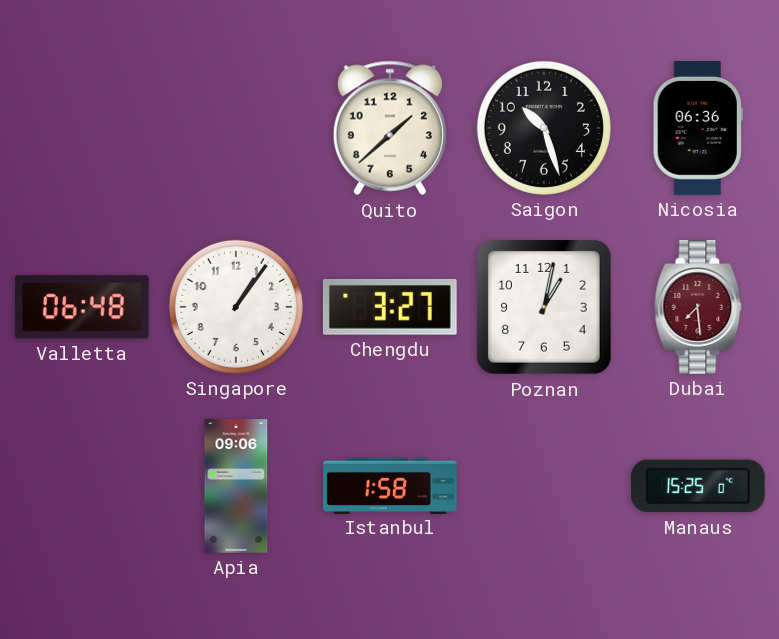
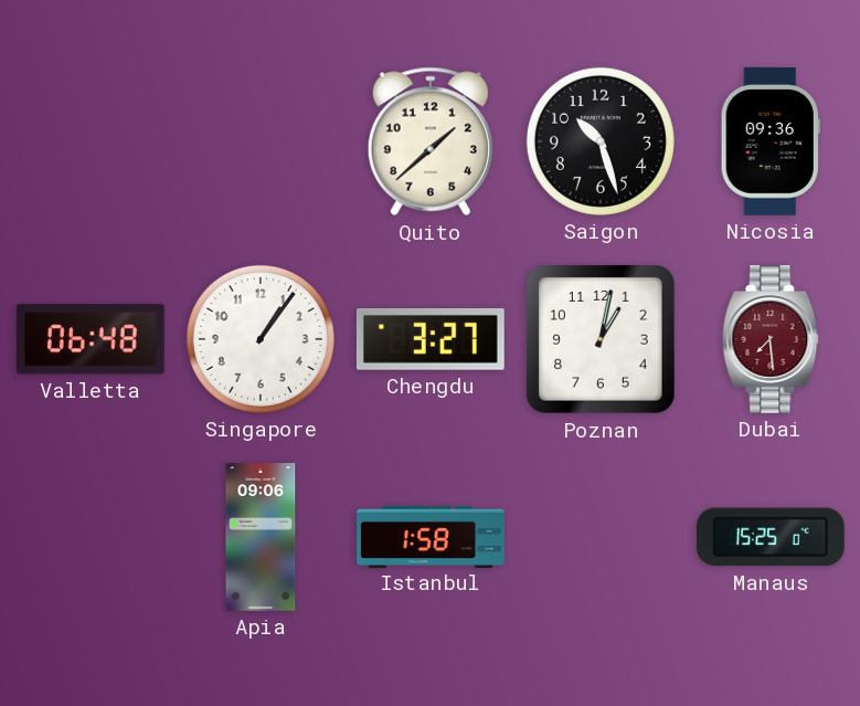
Nicosia: 06:36 -> 09:36 (771, 143)
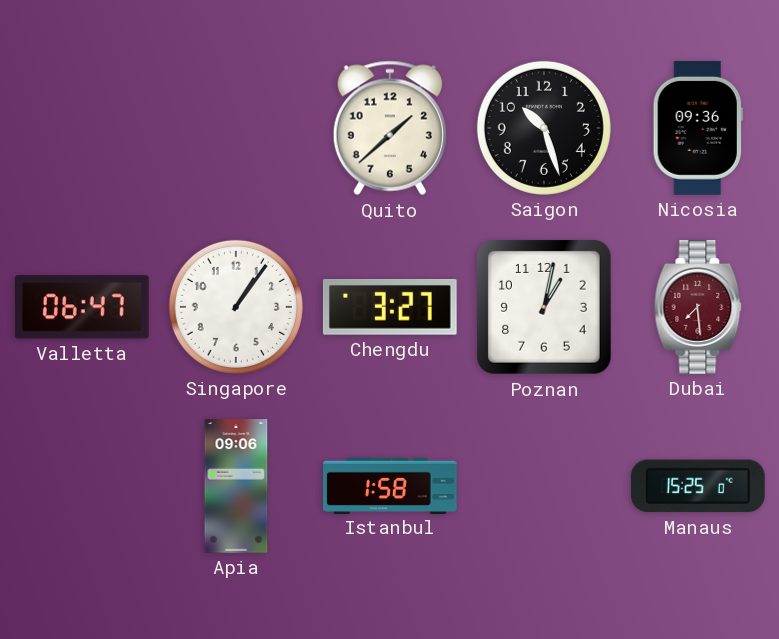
Valletta: 06:48 -> 06:47 (82, 307)
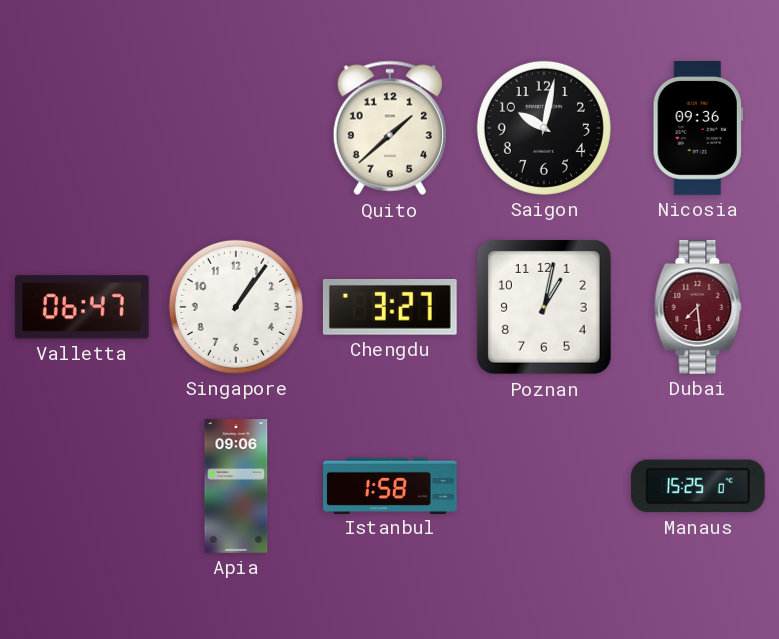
Saigon: 10:27 -> 10:02 (544, 128)
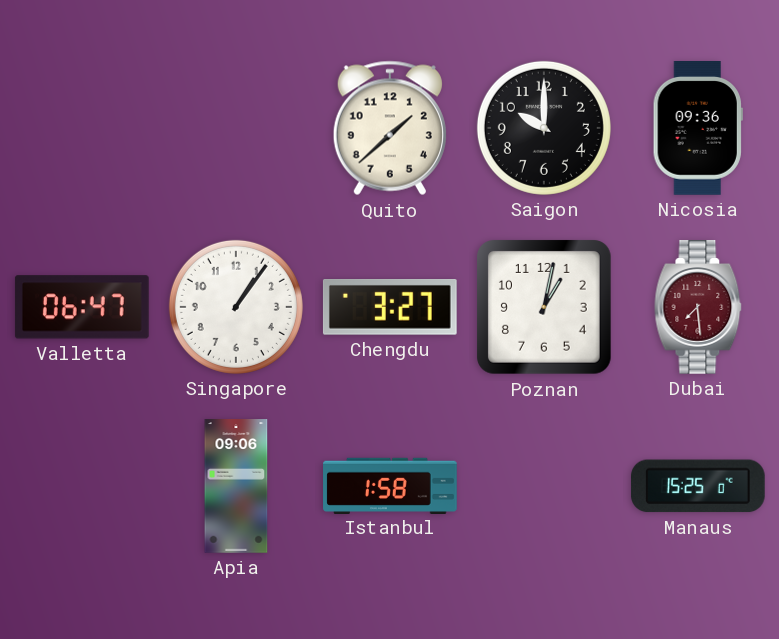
Saigon: 10:02 -> 10:00 (544, 128)
